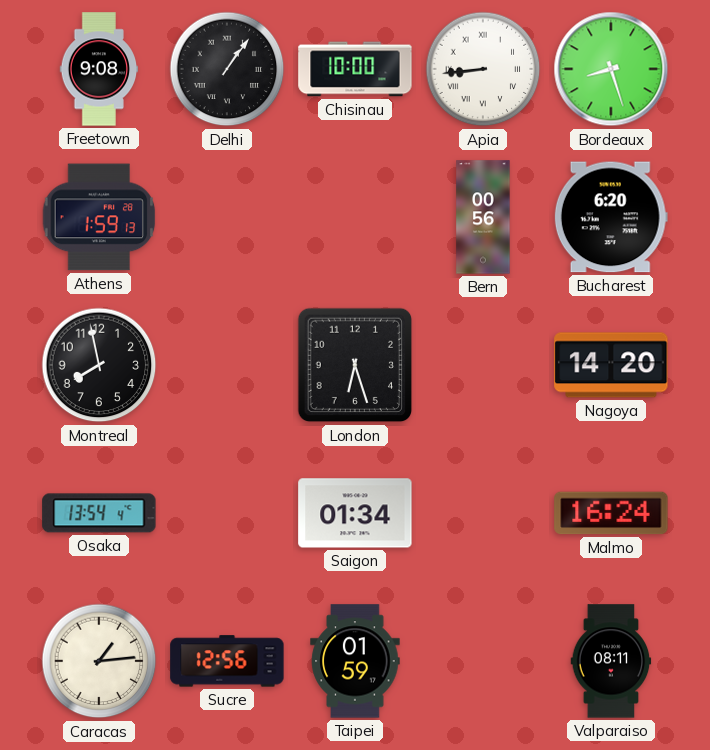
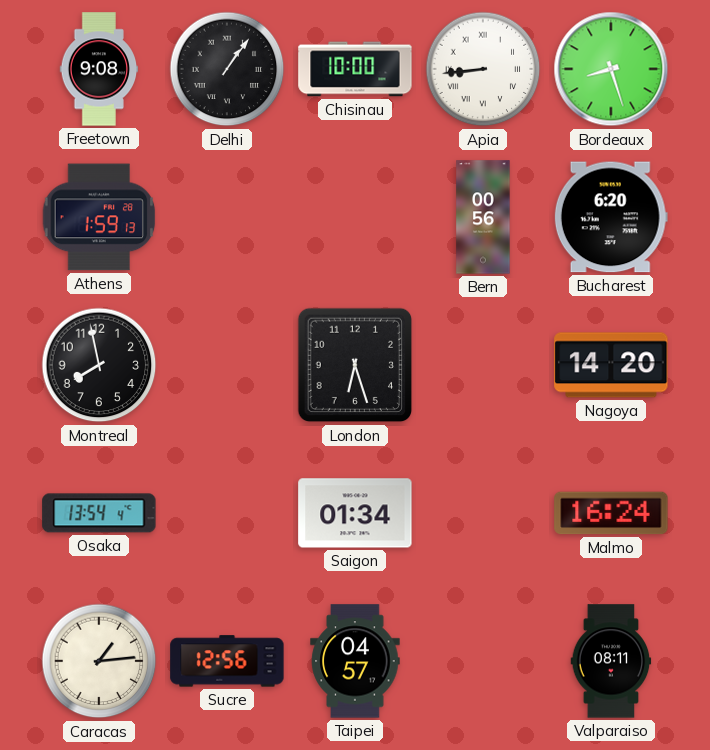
Taipei: 01:59 -> 04:57 (355, 661)
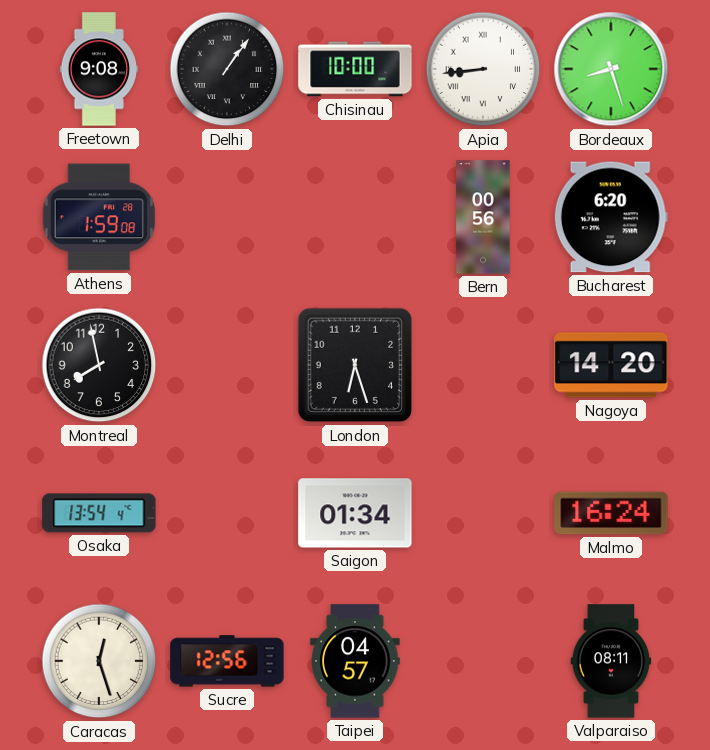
Athens: 1:59:13 -> 1:59:08 (99, 217)
Caracas: 1:14 -> 12:27 (99, 661)
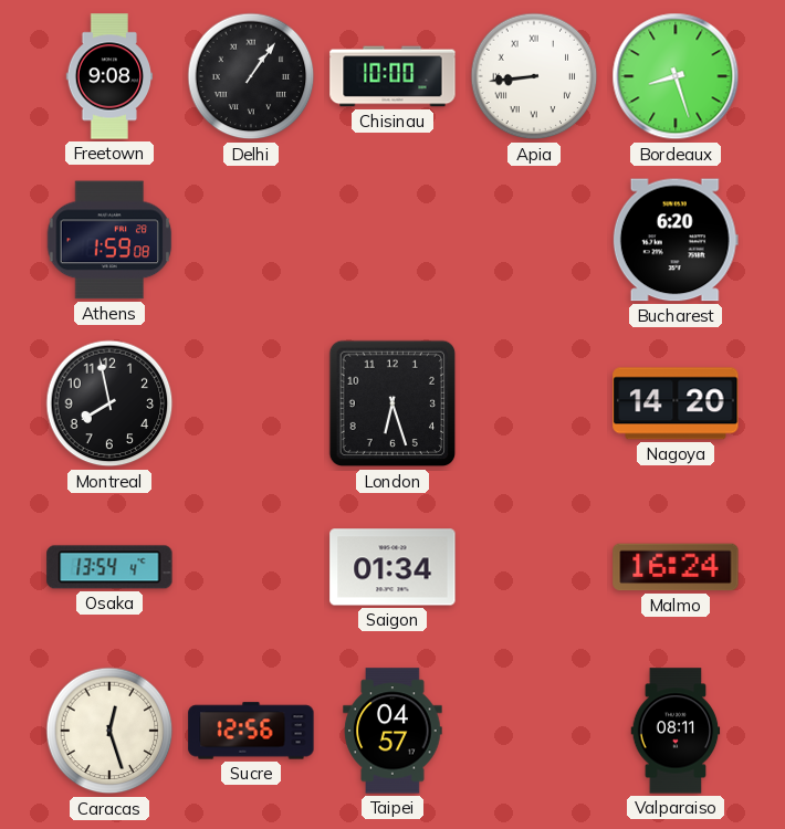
Bern: 00:56 -> none (483, 217)
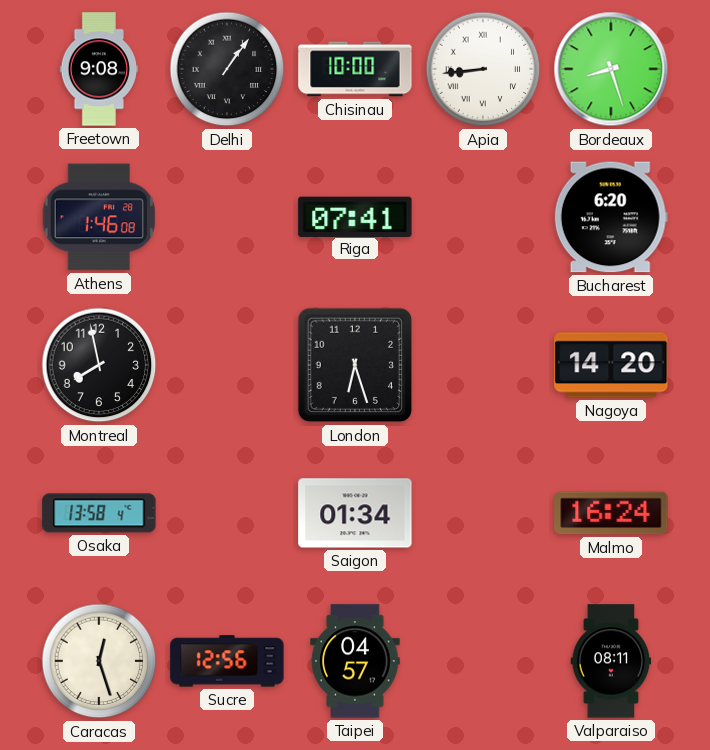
Athens: 1:59 -> 1:46 (99, 217)
Riga: none -> 07:41 (355, 216)
Osaka: 13:54 -> 13:58 (99, 513)
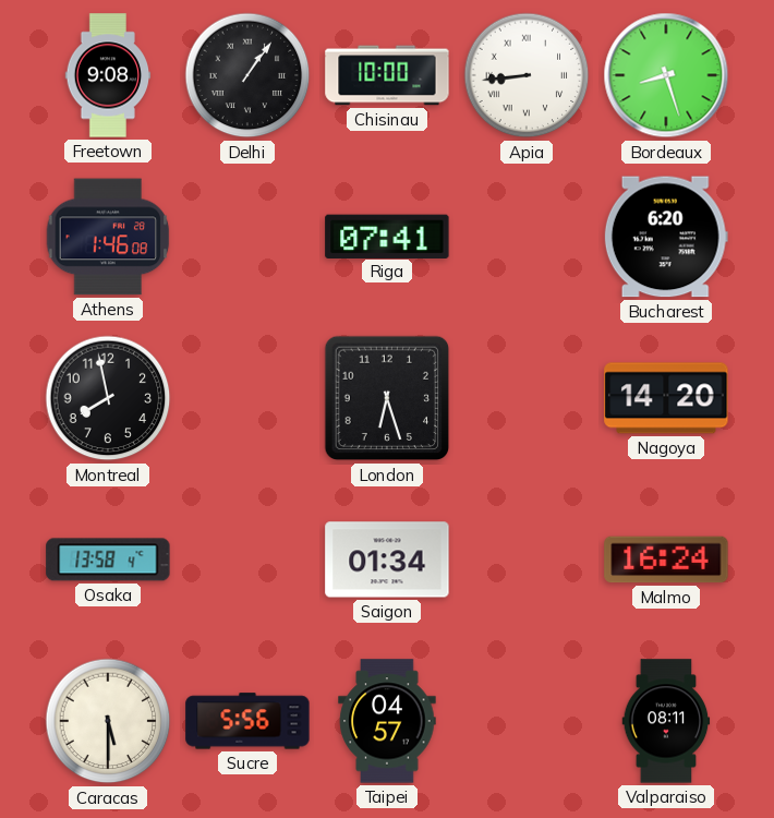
Caracas: 12:27 -> 5:30 (108, 721)
Sucre: 12:56 -> 5:56 (247, 721)
